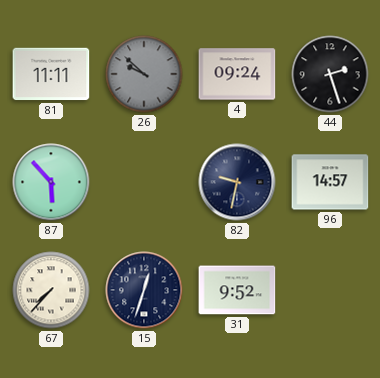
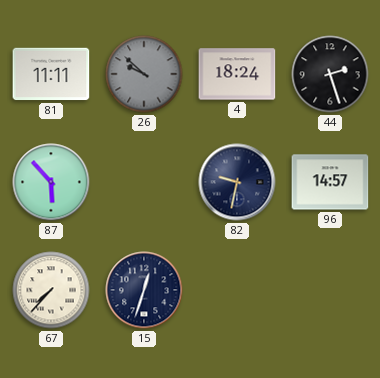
4: 09:24 -> 18:24 (237, 74)
31: 9:52 -> none (237, 290)
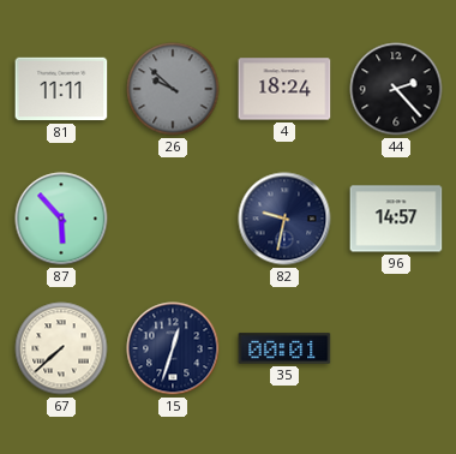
44: 2:27 -> 2:23 (396, 89)
67: 7:37 -> 7:38 (61, 348)
35: none -> 00:01 (284, 348)
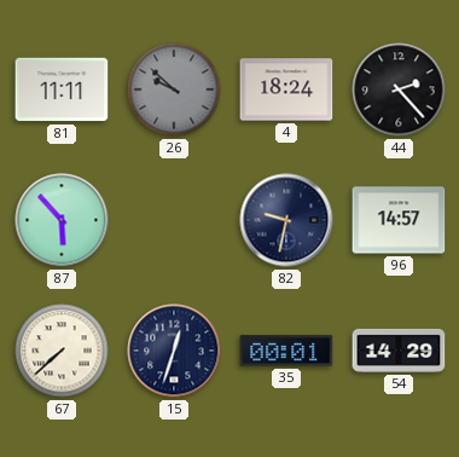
54: none -> 14:29 (399, 351)
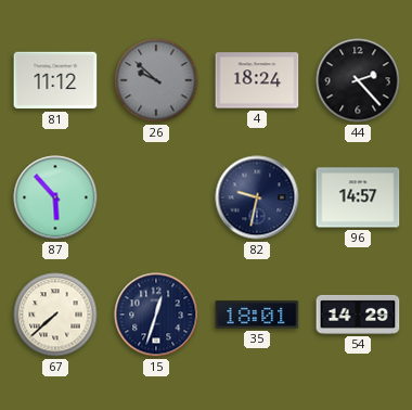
81: 11:11 -> 11:12 (55, 80)
35: 00:01 -> 18:01 (257, 315)
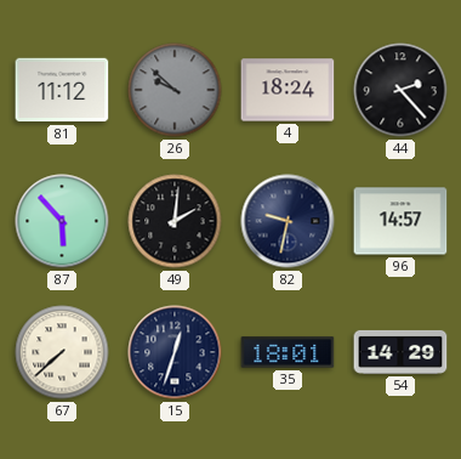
49: none -> 2:01 (175, 221)
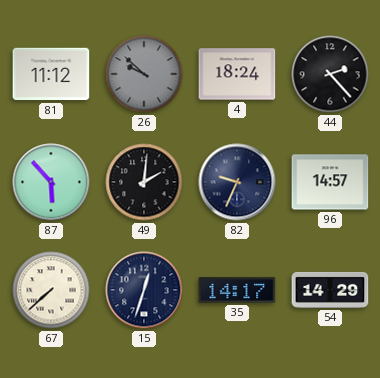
82: 9:32 -> 9:34 (237, 182)
35: 18:01 -> 14:17 (237, 290)
